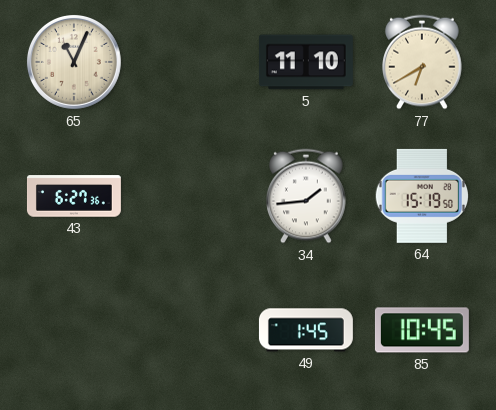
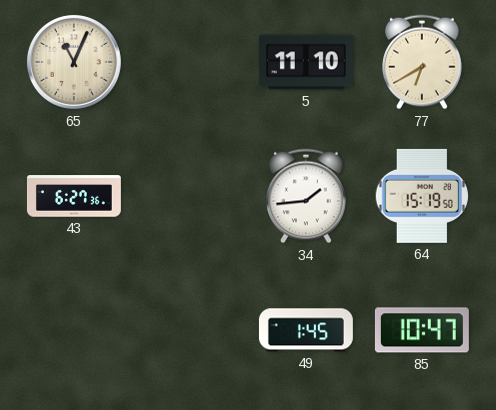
85: 10:45 -> 10:47 (422, 330)
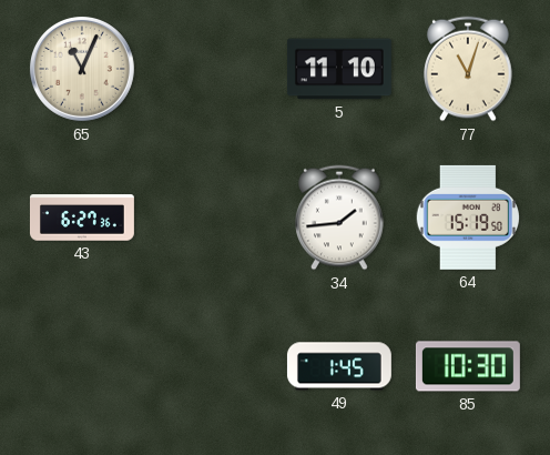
77: 6:40 -> 11:03 (468, 69)
85: 10:47 -> 10:30 (468, 366)
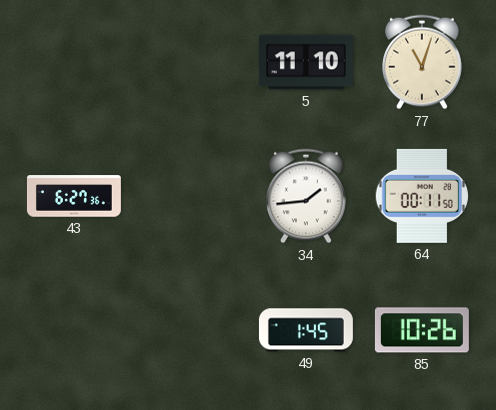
65: 11:04 -> none (82, 69)
64: 15:19 -> 00:11 (421, 196)
85: 10:30 -> 10:26 (422, 330)
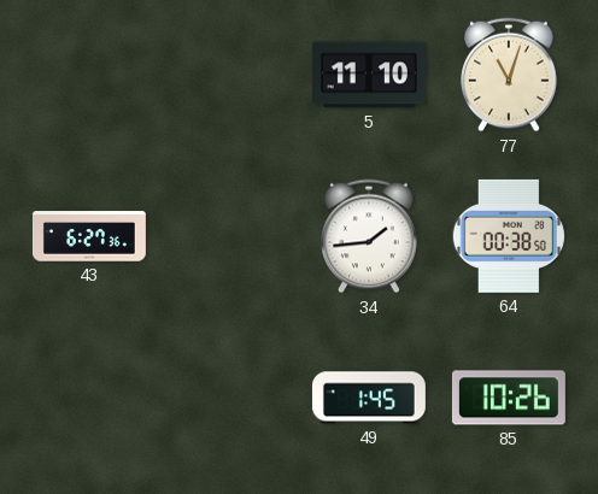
64: 00:11 -> 00:38 (508, 236)
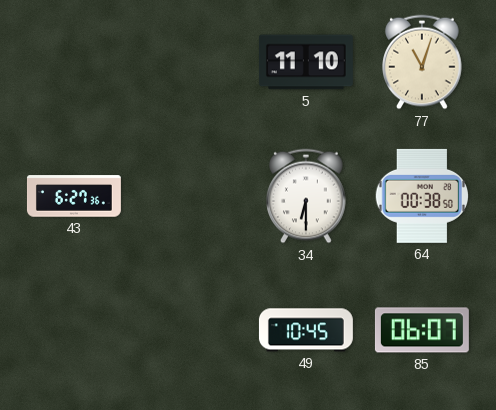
34: 1:44 -> 6:30 (306, 196)
49: 1:45 -> 10:45 (306, 330)
85: 10:26 -> 06:07 (422, 330)
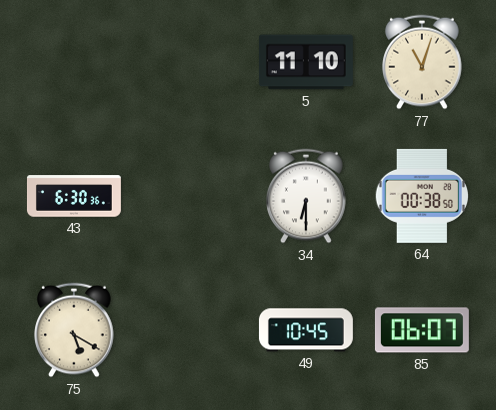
43: 6:27 -> 6:30 (74, 196)
75: none -> 5:20 (74, 330)
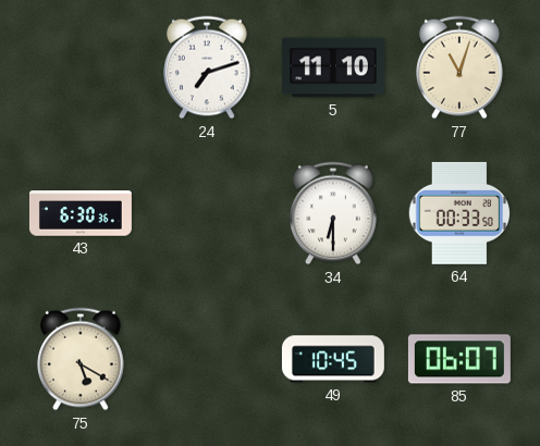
24: none -> 7:12 (207, 67)
64: 00:38 -> 00:33 (458, 213)
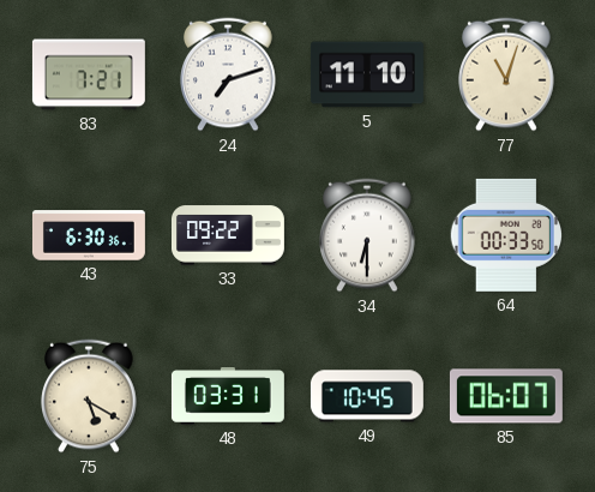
83: none -> 7:21 (89, 74)
33: none -> 09:22 (228, 235)
48: none -> 03:31 (228, 397)
